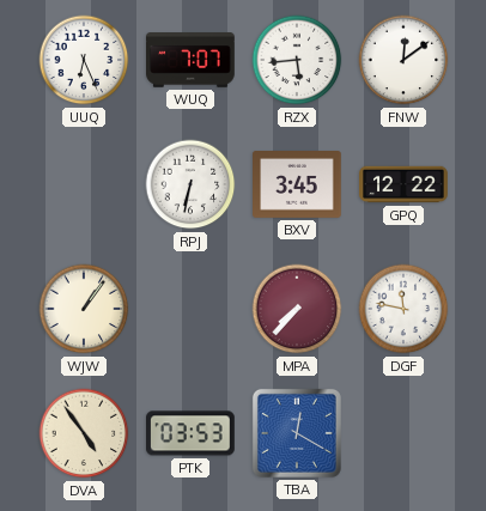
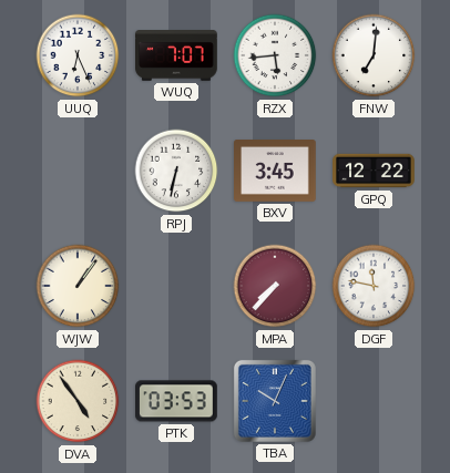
FNW: 12:09 -> 7:01 (374, 55)
TBA: 12:20 -> 10:04 (275, 401)
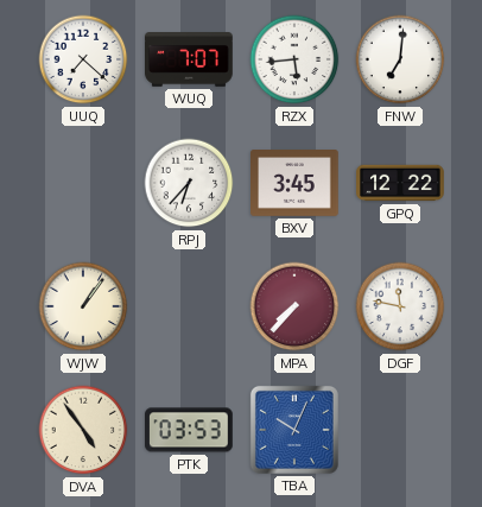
UUQ: 6:26 -> 7:22 (83, 59)
RPJ: 6:32 -> 6:37 (189, 183)
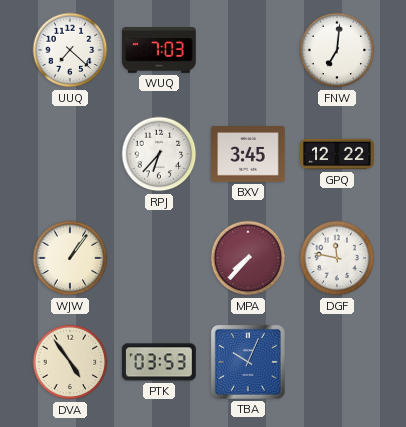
WUQ: 7:07 -> 7:03 (160, 51)
RZX: 5:44 -> none (294, 59)
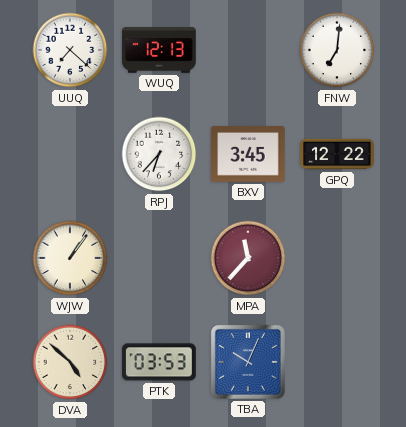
WUQ: 7:03 -> 12:13 (160, 51)
MPA: 7:37 -> 11:37 (248, 258)
DGF: 11:47 -> none (337, 258)
DVA: 4:54 -> 4:52 (70, 362)
